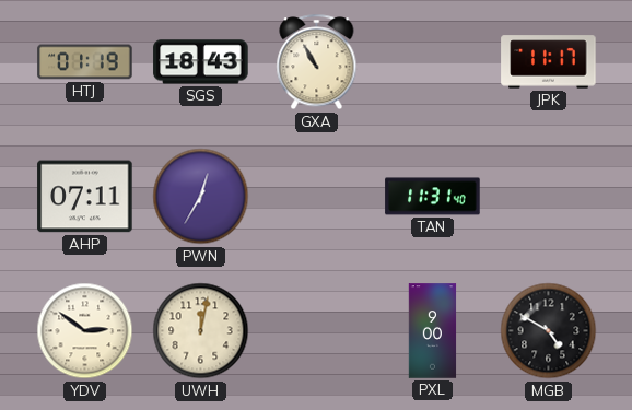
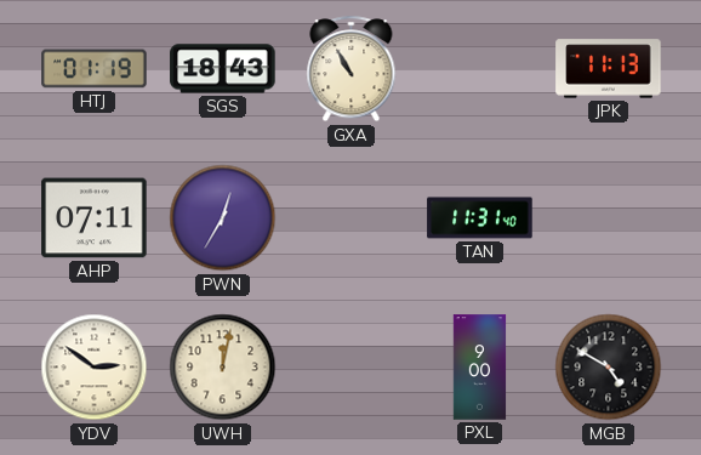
JPK: 11:17 -> 11:13 (609, 69)
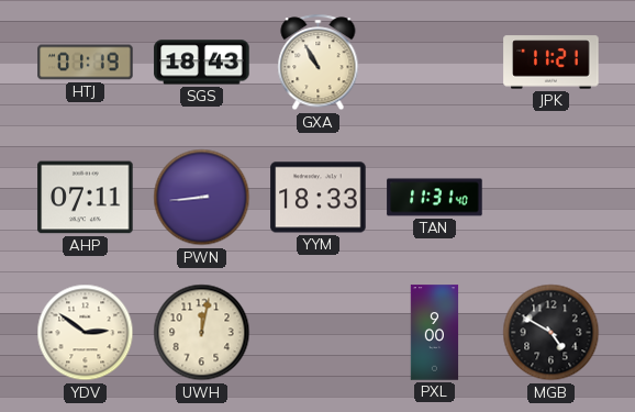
JPK: 11:13 -> 11:21 (552, 63)
PWN: 12:35 -> 8:44 (202, 198)
YYM: none -> 18:33 (319, 198)
